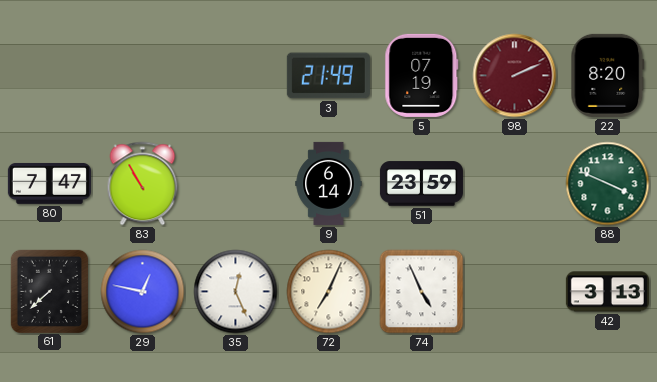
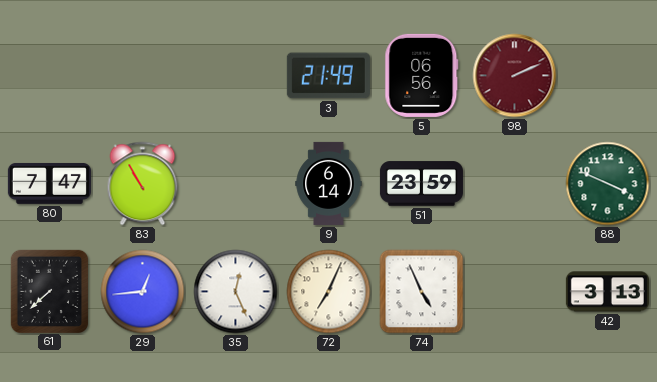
5: 07:19 -> 06:56 (422, 75)
22: 8:20 -> none (608, 75)
29: 12:47 -> 12:44 (143, 292)
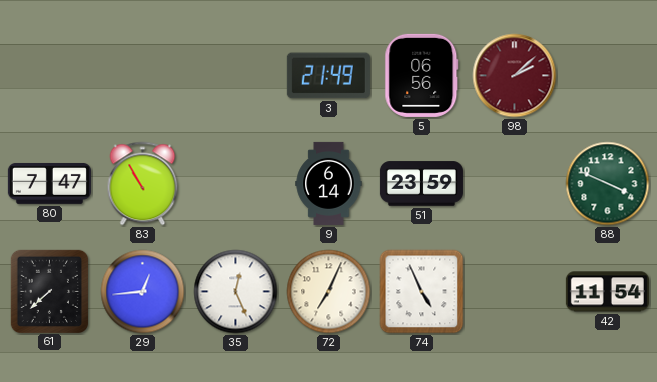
98: 2:11 -> 2:08 (515, 76)
42: 3:13 -> 11:54 (607, 292)
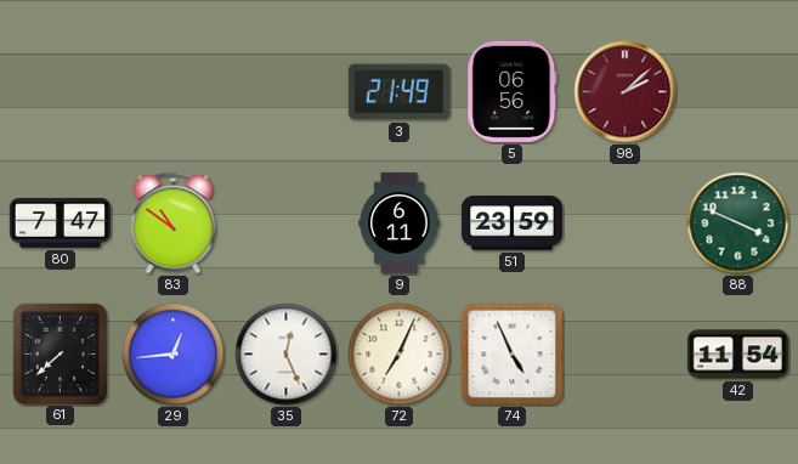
83: 10:55 -> 10:51 (174, 223)
9: 6:14 -> 6:11 (400, 222)
